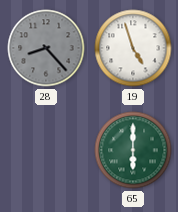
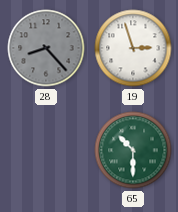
19: 4:57 -> 2:57 (133, 48)
65: 6:00 -> 10:30 (133, 150)
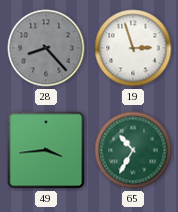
49: none -> 3:44 (46, 150)
65: 10:30 -> 10:35 (133, 150)
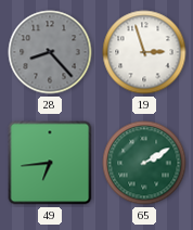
49: 3:44 -> 6:44 (50, 163)
65: 10:35 -> 2:10 (144, 163)
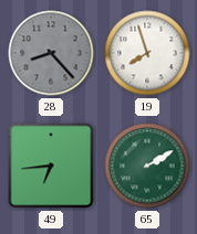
19: 2:57 -> 7:57 (147, 53)
